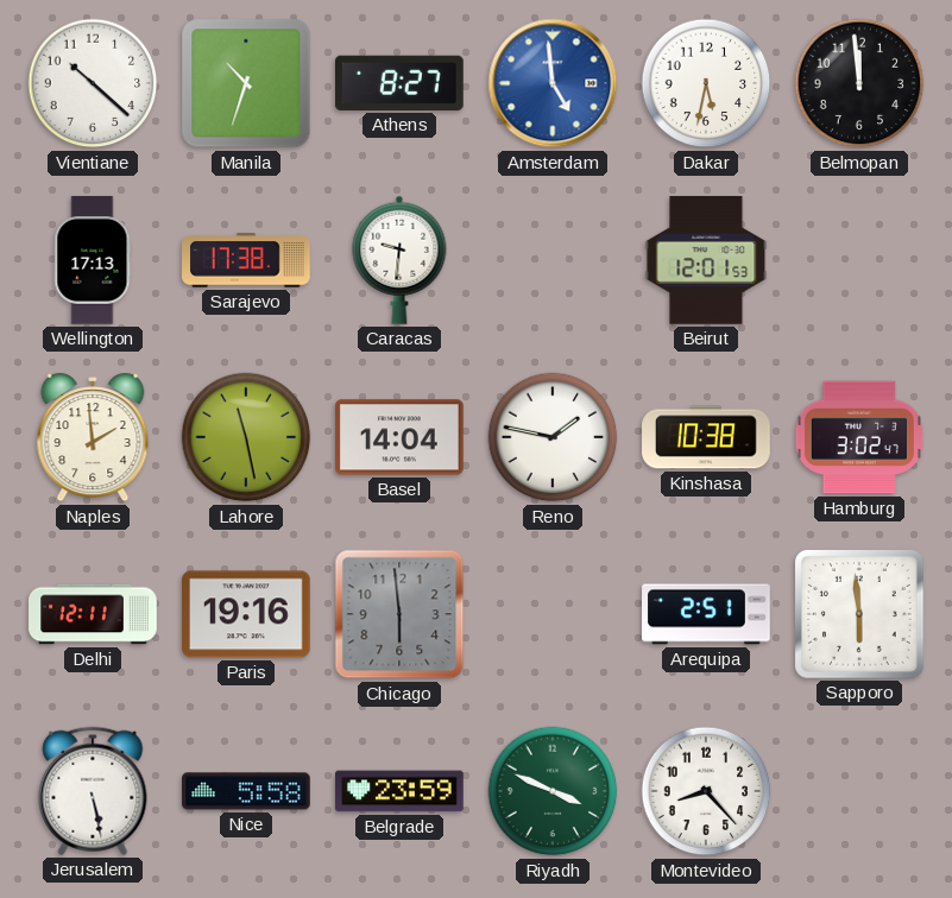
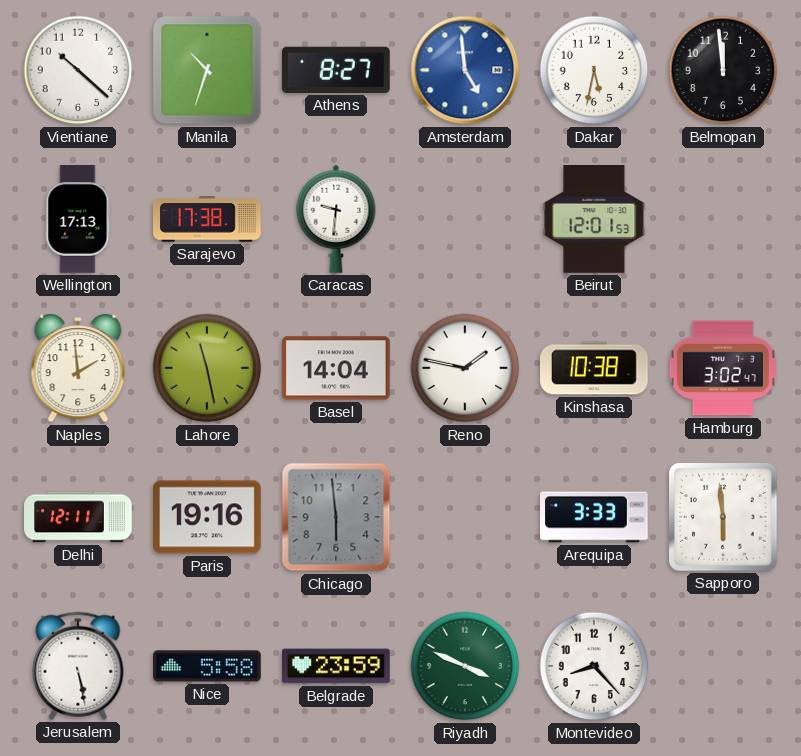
Arequipa: 2:51 -> 3:33 (594, 517)
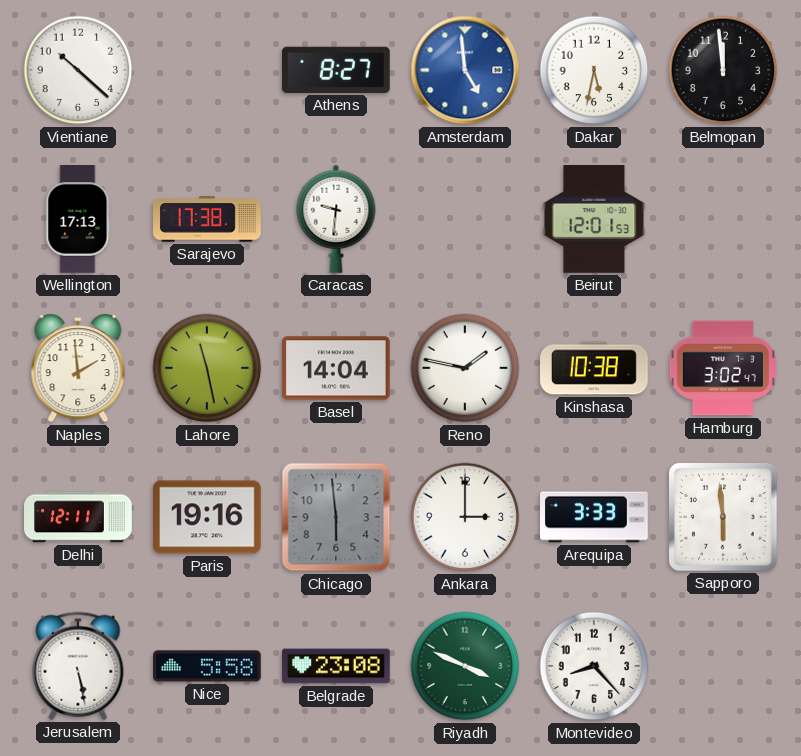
Manila: 10:33 -> none (207, 70)
Ankara: none -> 3:00 (465, 517)
Belgrade: 23:59 -> 23:08 (336, 666)
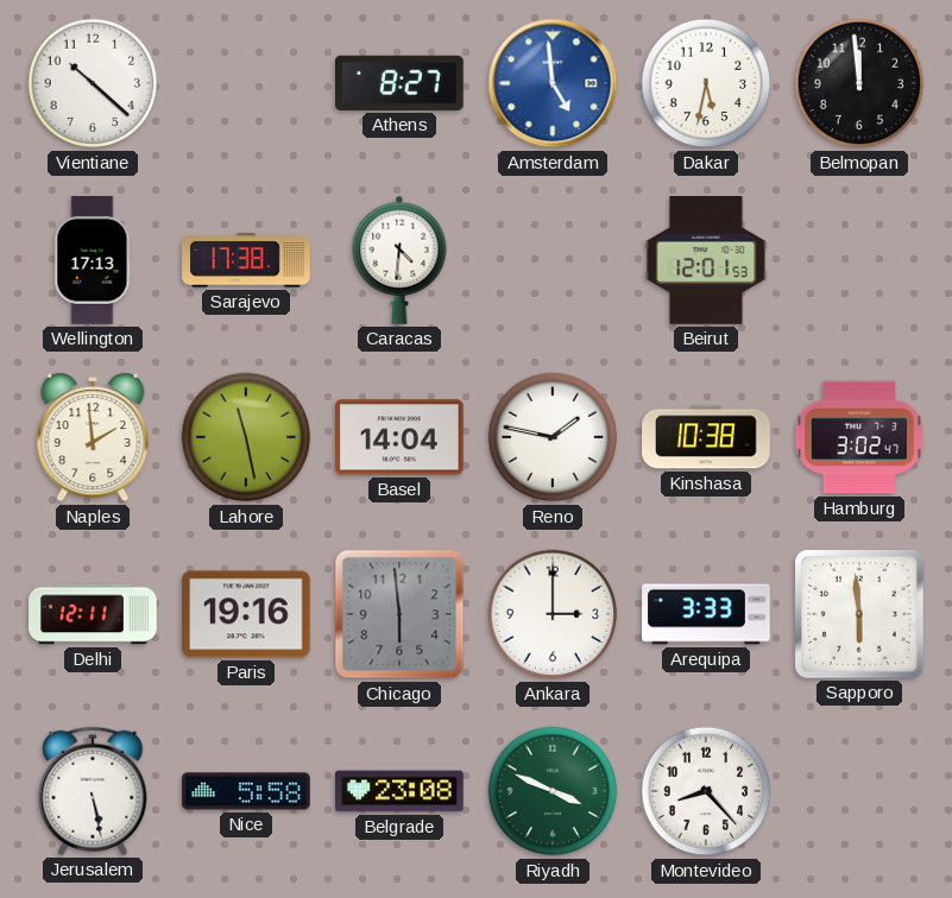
Caracas: 9:31 -> 4:31 (399, 260)
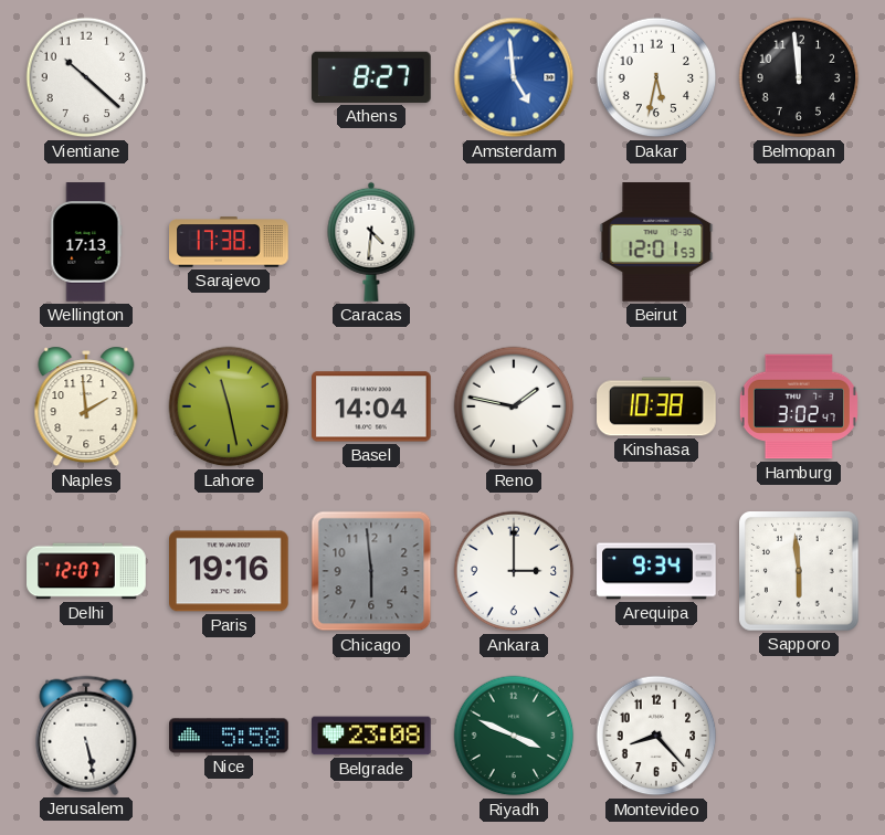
Delhi: 12:11 -> 12:07 (86, 571)
Arequipa: 3:33 -> 9:34 (656, 571)
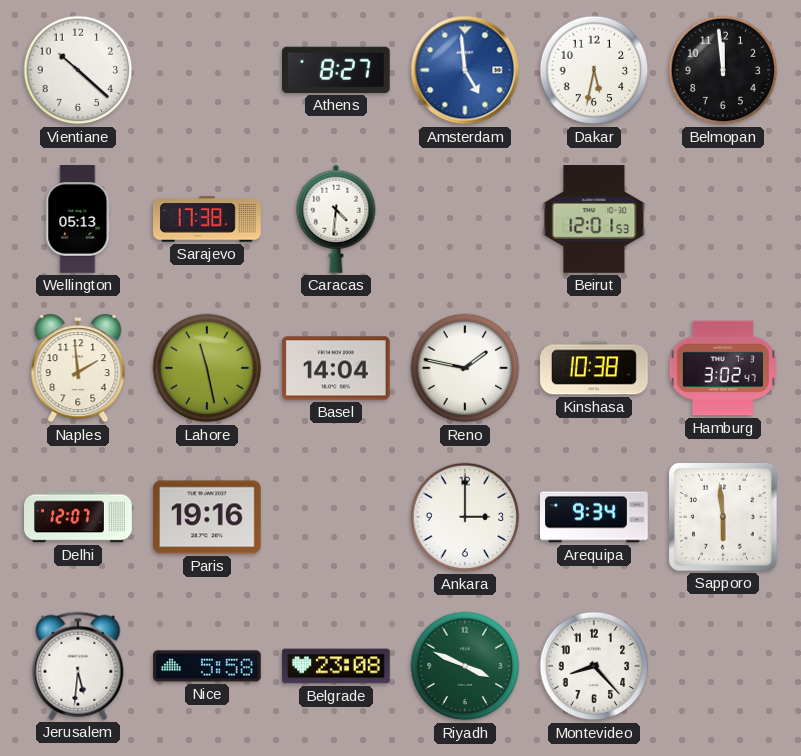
Wellington: 17:13 -> 05:13 (78, 219)
Chicago: 5:59 -> none (371, 571)
Jerusalem: 5:28 -> 5:31 (78, 666)
